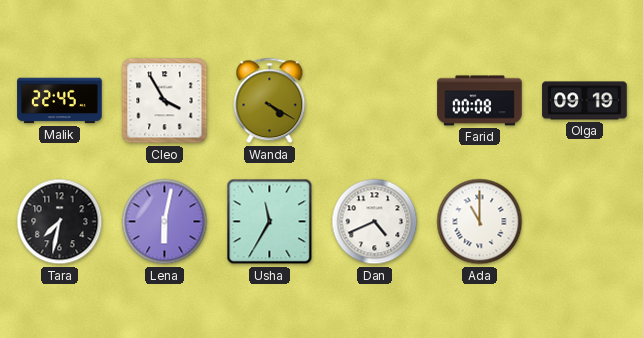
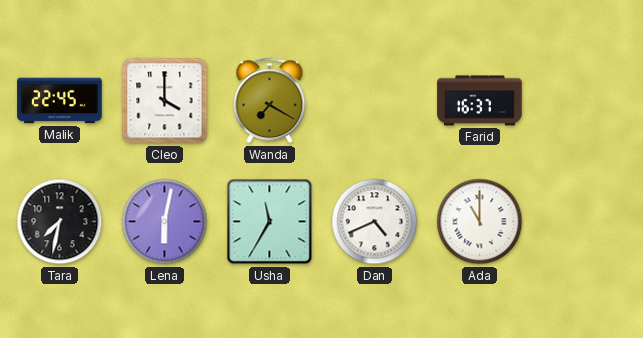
Cleo: 3:55 -> 4:00 (165, 101)
Wanda: 4:20 -> 7:20 (270, 101)
Farid: 00:08 -> 16:37 (480, 101)
Olga: 09:19 -> none (585, 101)
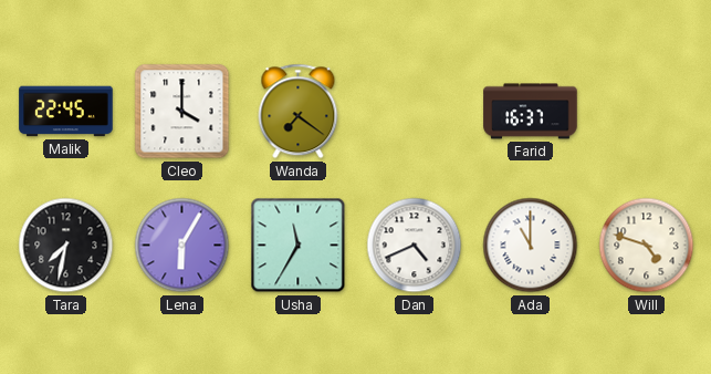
Wanda: 7:20 -> 7:21 (299, 112)
Lena: 6:02 -> 6:05 (182, 246)
Will: none -> 4:48 (647, 246)
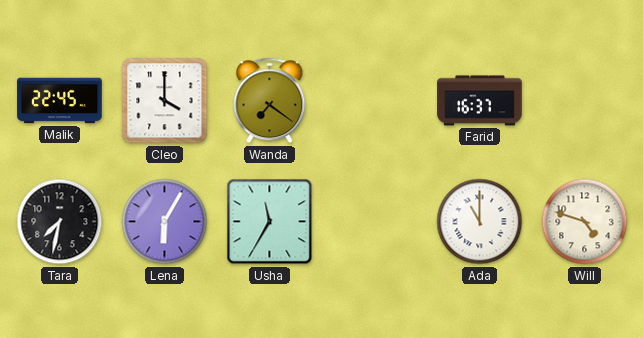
Dan: 4:41 -> none (415, 246)
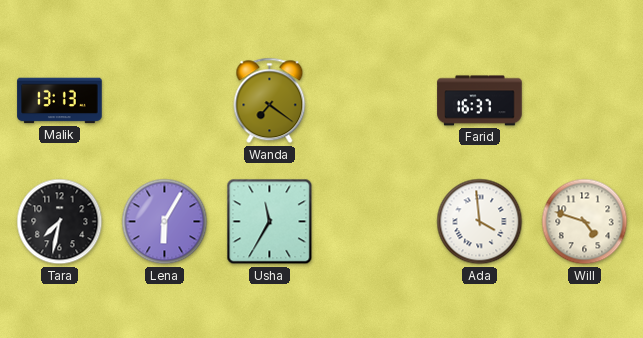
Malik: 22:45 -> 13:13 (60, 101)
Cleo: 4:00 -> none (165, 101)
Ada: 11:00 -> 3:59 (480, 222)
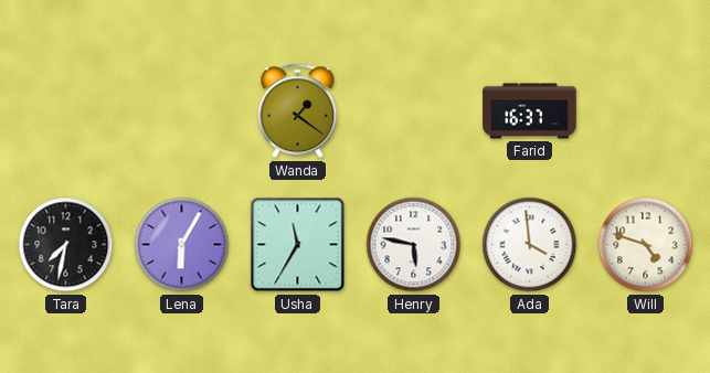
Malik: 13:13 -> none (60, 101)
Wanda: 7:21 -> 1:21 (298, 111)
Henry: none -> 5:47 (414, 245)
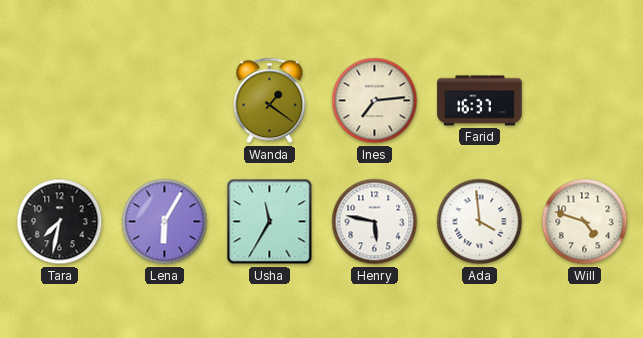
Ines: none -> 7:14 (375, 101)
